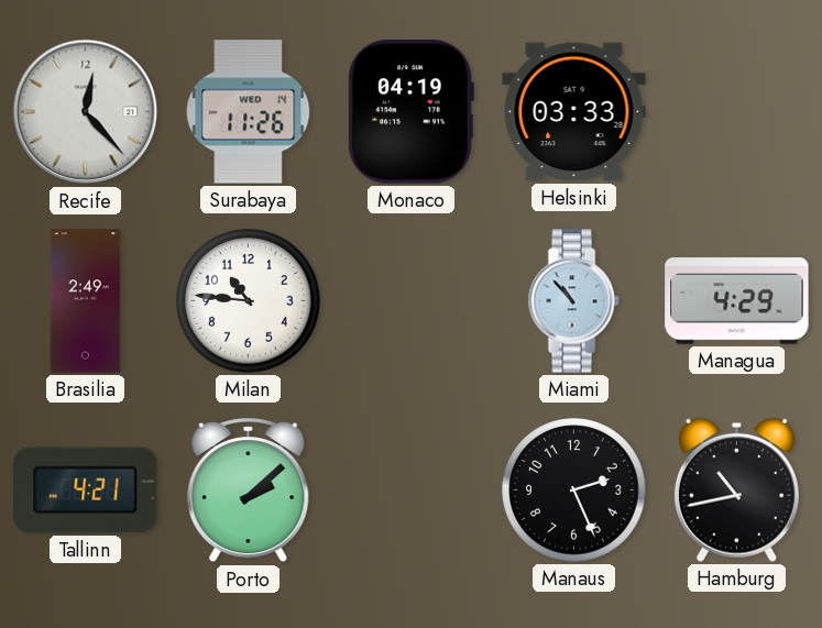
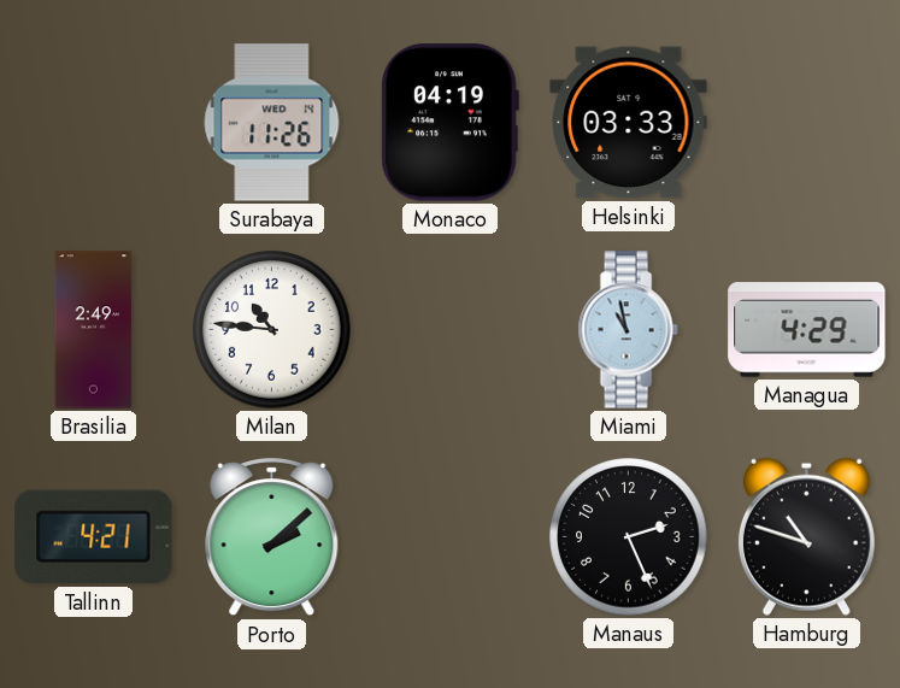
Recife: 12:23 -> none (86, 112)
Miami: 10:53 -> 10:58 (628, 330)
Hamburg: 10:43 -> 10:48 (806, 536)
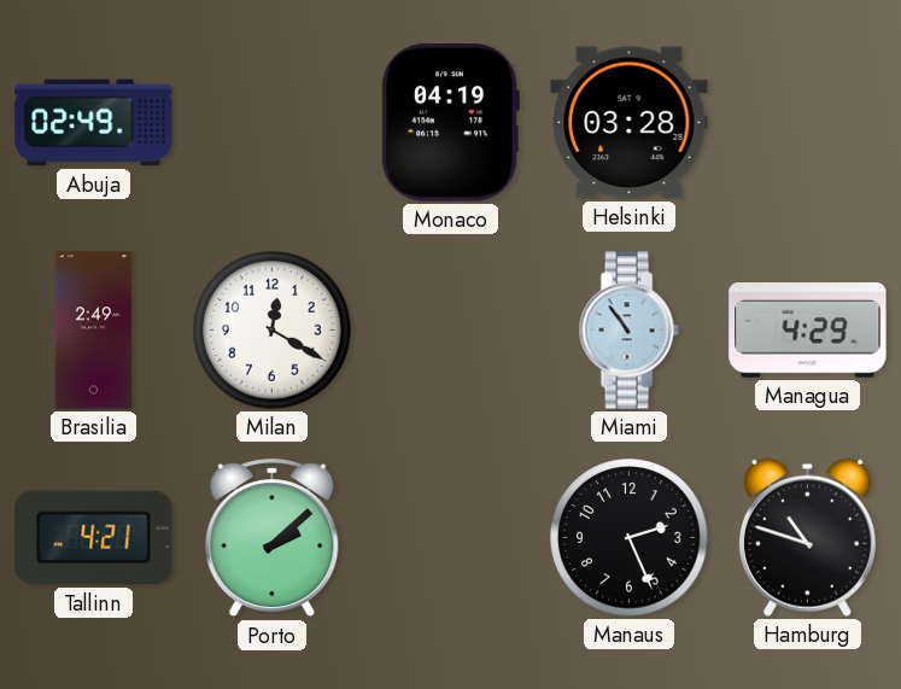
Abuja: none -> 02:49 (94, 123)
Surabaya: 11:26 -> none (272, 123)
Helsinki: 03:33 -> 03:28 (630, 123)
Milan: 10:46 -> 12:20 (273, 331)
Miami: 10:58 -> 10:54 (628, 331)
